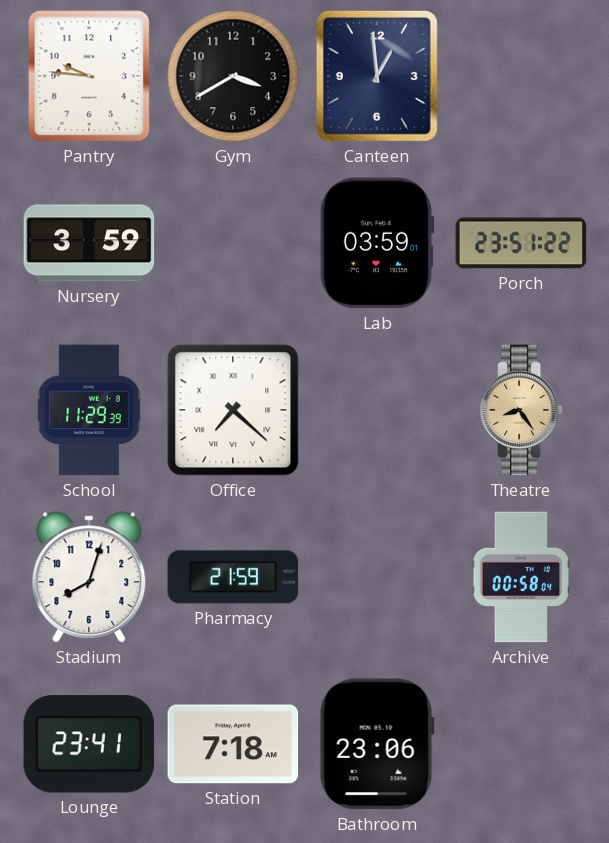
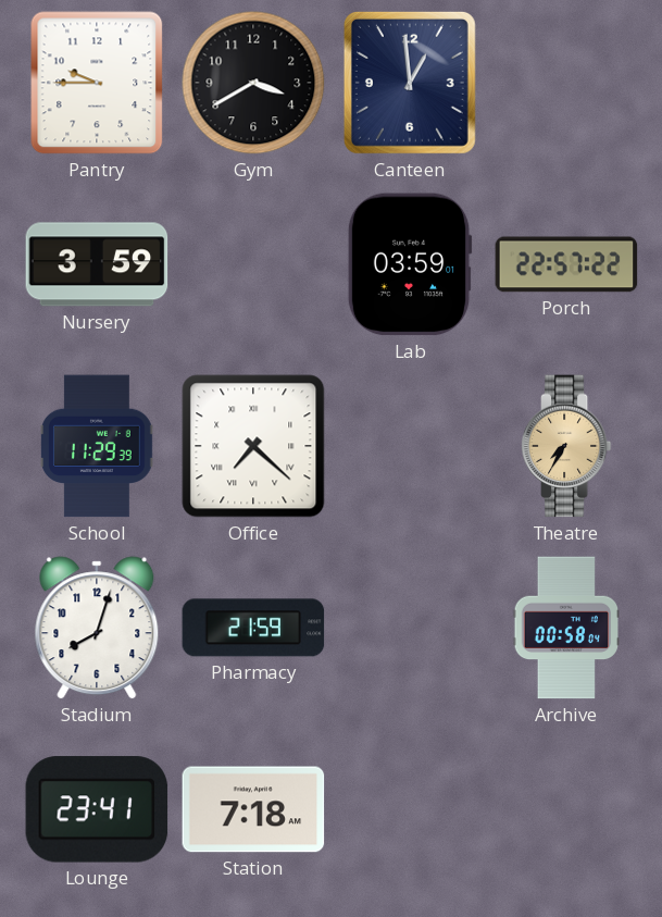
Pantry: 9:46 -> 9:45 (97, 83)
Porch: 23:51 -> 22:57 (566, 264)
Theatre: 8:24 -> 7:35 (566, 446)
Bathroom: 23:06 -> none (377, 744)
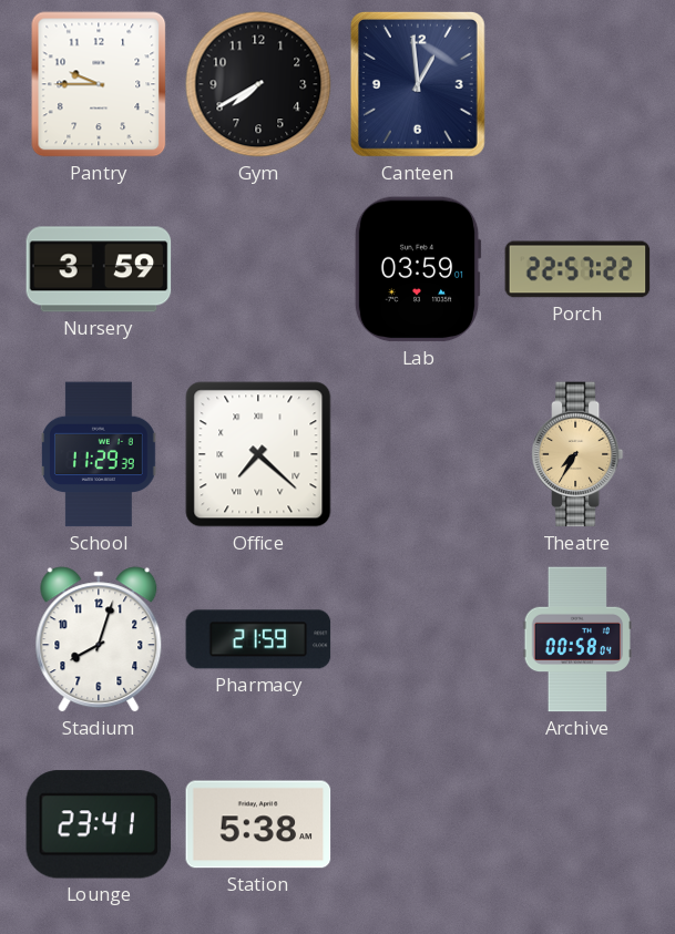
Gym: 3:40 -> 7:40 (258, 84)
Station: 7:18 -> 5:38 (258, 824)
